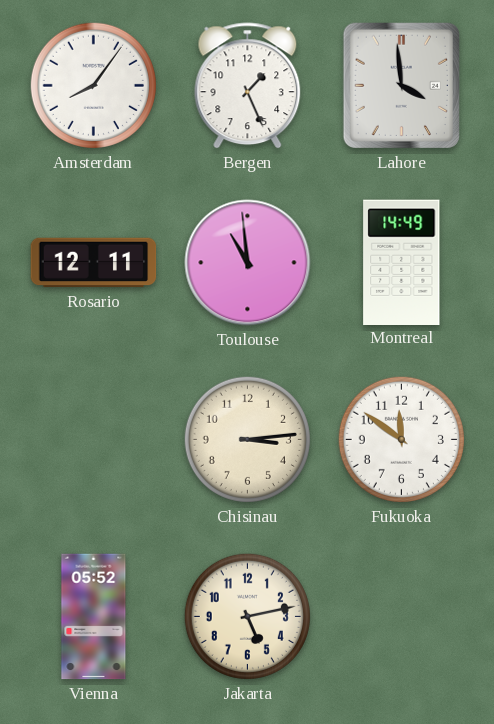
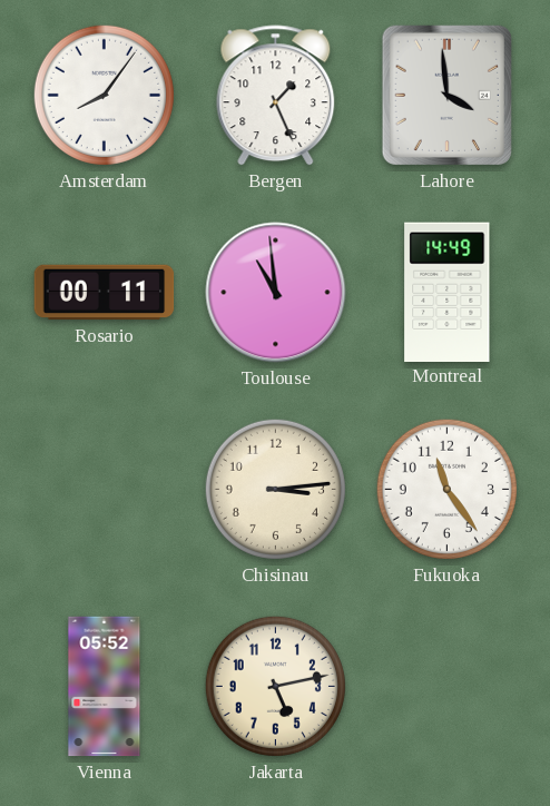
Rosario: 12:11 -> 00:11 (105, 293)
Fukuoka: 11:51 -> 11:24 (446, 489)
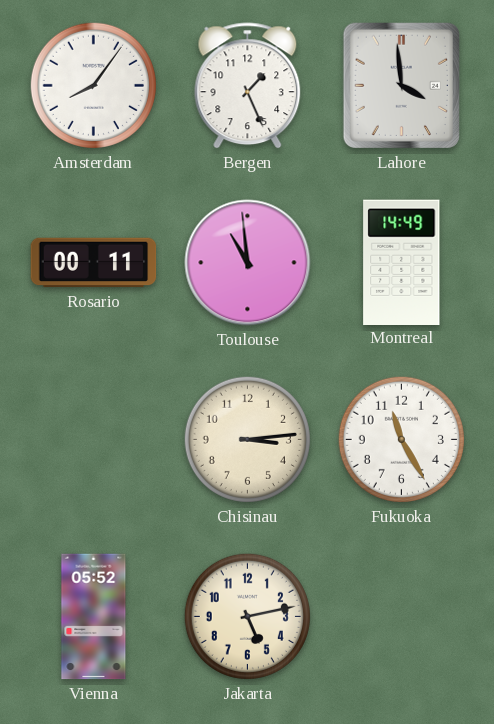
Fukuoka: 11:24 -> 11:25 (401, 439)
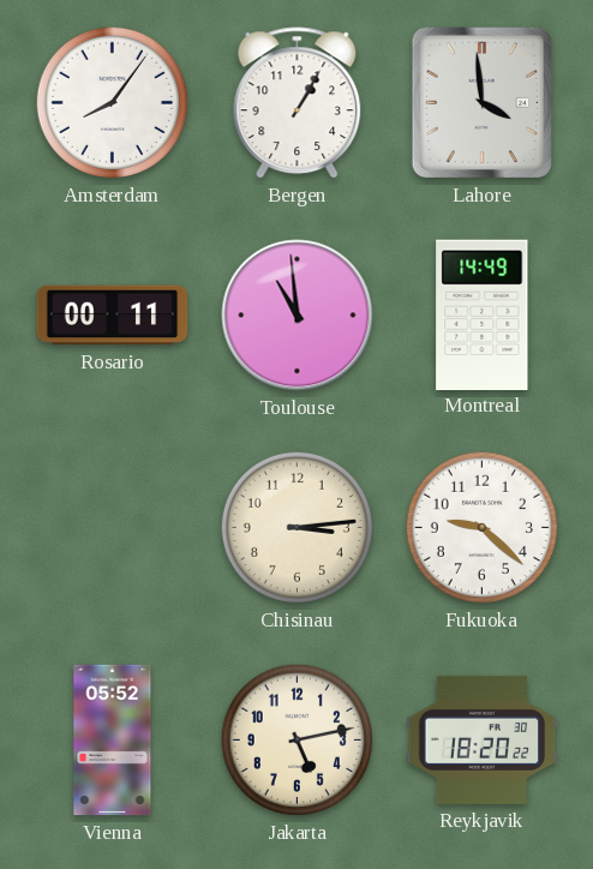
Bergen: 1:26 -> 1:05 (298, 103)
Fukuoka: 11:25 -> 9:22 (481, 527)
Reykjavik: none -> 18:20 (483, 739)
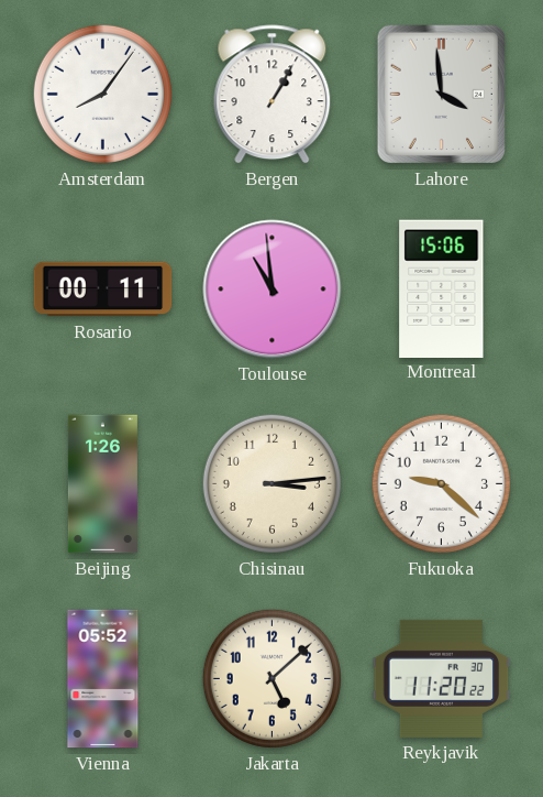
Montreal: 14:49 -> 15:06 (442, 288)
Beijing: none -> 1:26 (102, 484)
Jakarta: 5:13 -> 5:08 (271, 678)
Reykjavik: 18:20 -> 11:20 (442, 678)
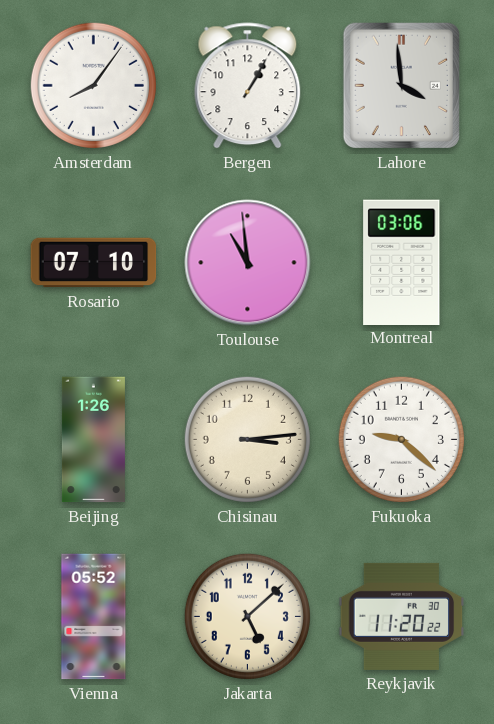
Rosario: 00:11 -> 07:10 (94, 263)
Montreal: 15:06 -> 03:06 (402, 262)
